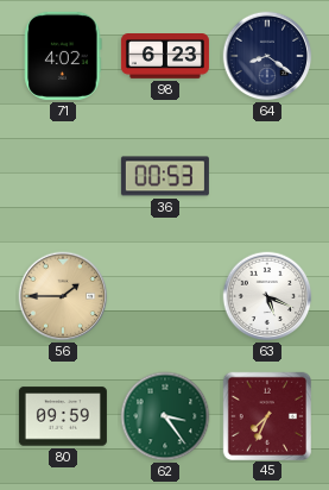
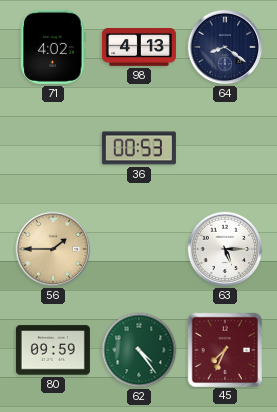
98: 6:23 -> 4:13 (139, 47)
63: 5:19 -> 5:15 (225, 249)
62: 3:24 -> 4:24 (139, 350)
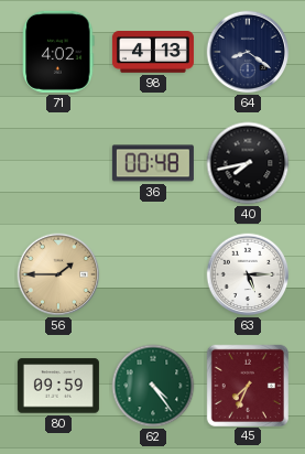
36: 00:53 -> 00:48 (153, 163)
40: none -> 7:43 (248, 163)
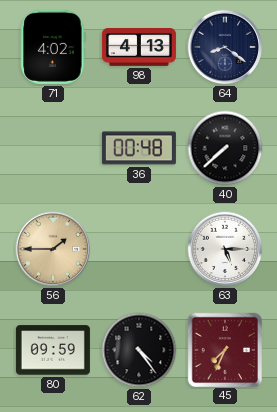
40: 7:43 -> 7:38 (225, 148)
62 dial: green -> black (139, 350)
